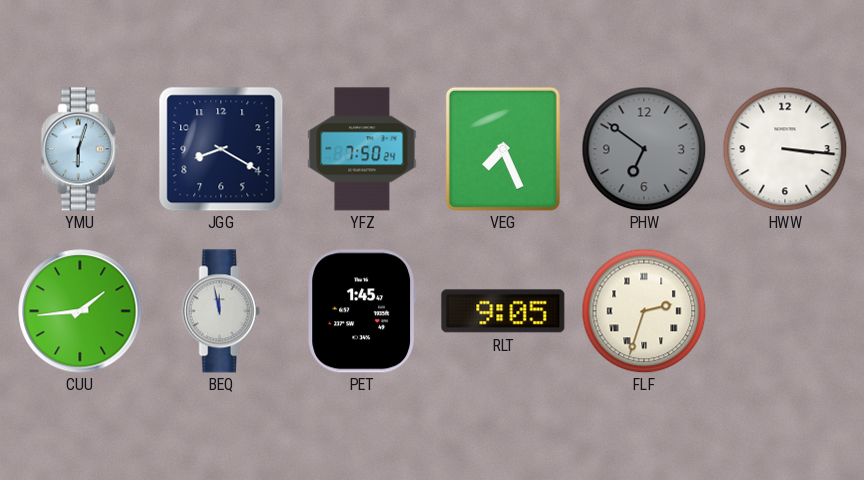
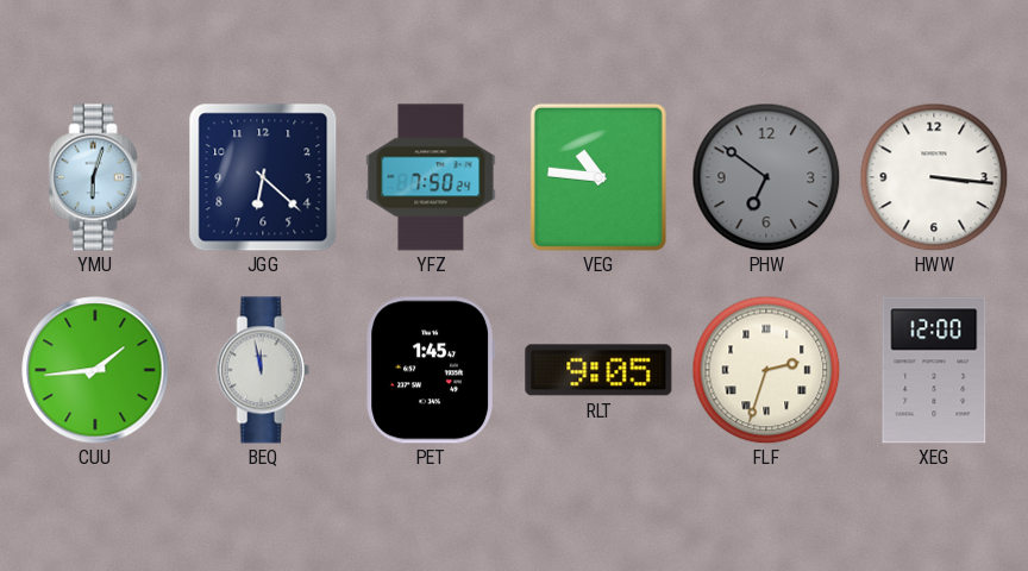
JGG: 8:20 -> 6:22 (263, 177)
VEG: 7:26 -> 10:46 (598, 177)
XEG: none -> 12:00 (934, 370)
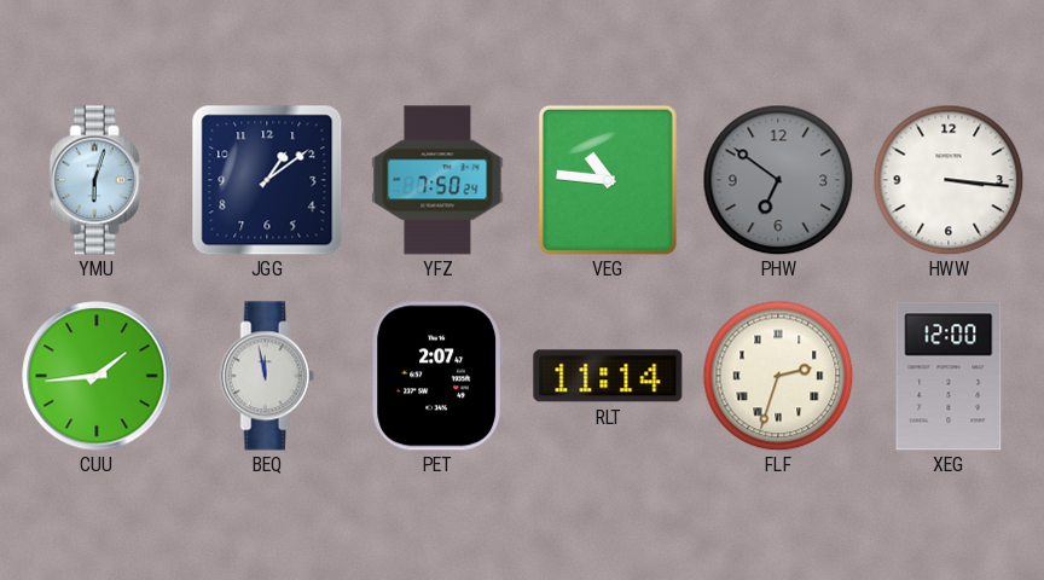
JGG: 6:22 -> 1:09 (267, 180)
PET: 1:45 -> 2:07 (437, 376)
RLT: 9:05 -> 11:14 (608, 376)
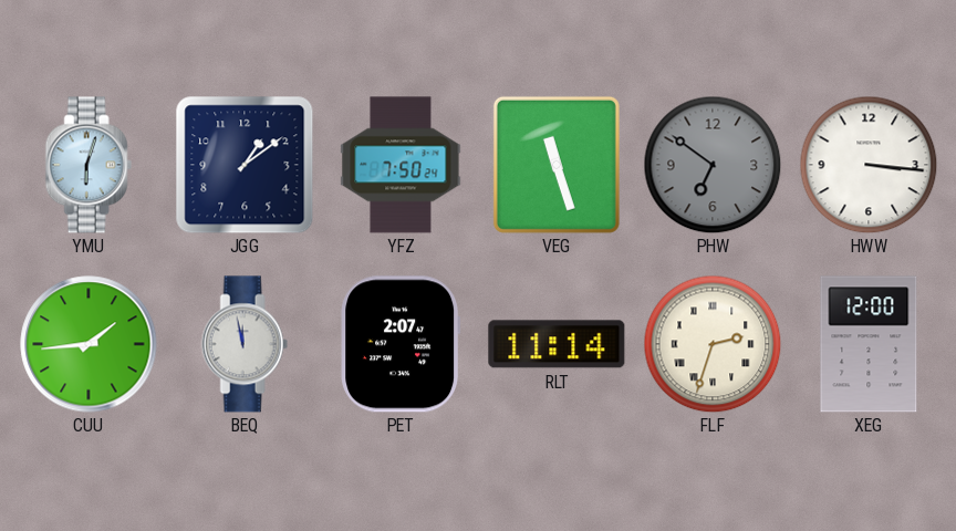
VEG: 10:46 -> 11:27 (557, 165)
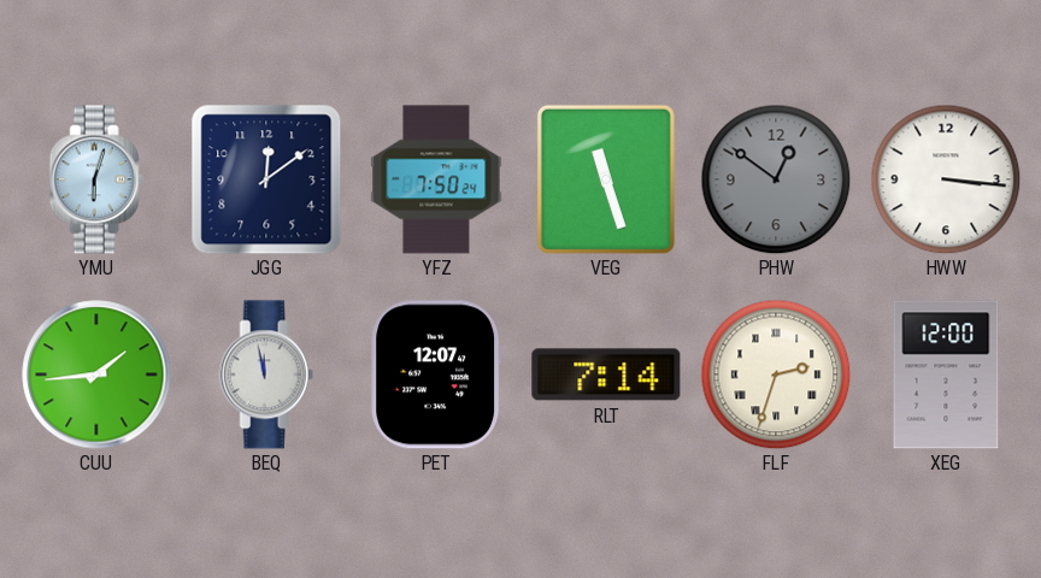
JGG: 1:09 -> 12:09 (266, 179)
PHW: 6:51 -> 12:51 (776, 179)
PET: 2:07 -> 12:07 (436, 374)
RLT: 11:14 -> 7:14 (606, 374)
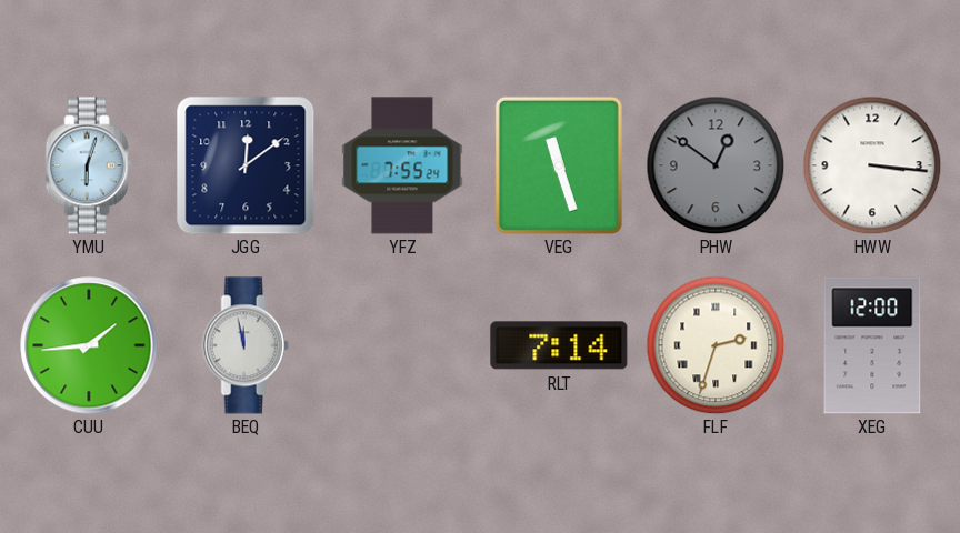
YFZ: 7:50 -> 7:55 (402, 165)
PET: 12:07 -> none (436, 374)
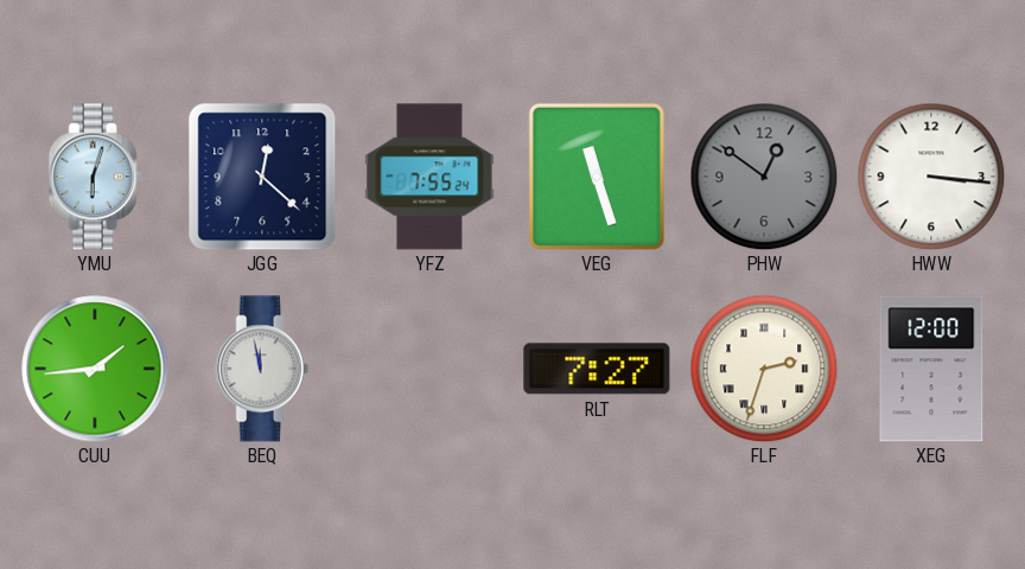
JGG: 12:09 -> 12:22 (262, 177)
RLT: 7:14 -> 7:27 (597, 369)
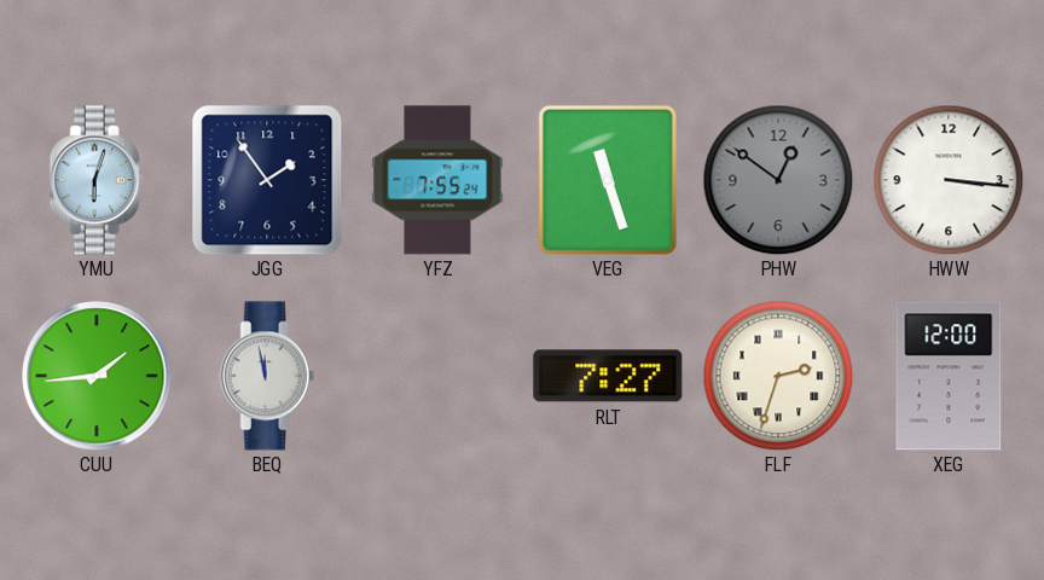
JGG: 12:22 -> 1:54 (267, 180)
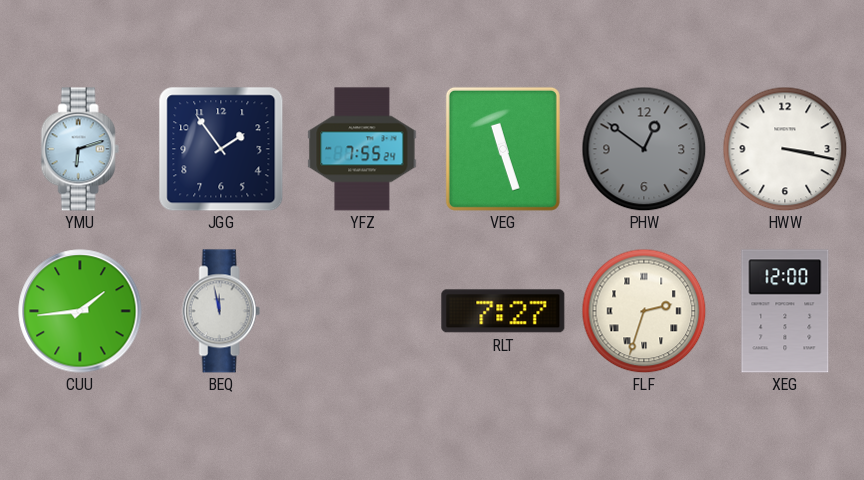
YMU: 6:03 -> 6:12 (80, 149)
HWW: 3:16 -> 3:17 (785, 149)
